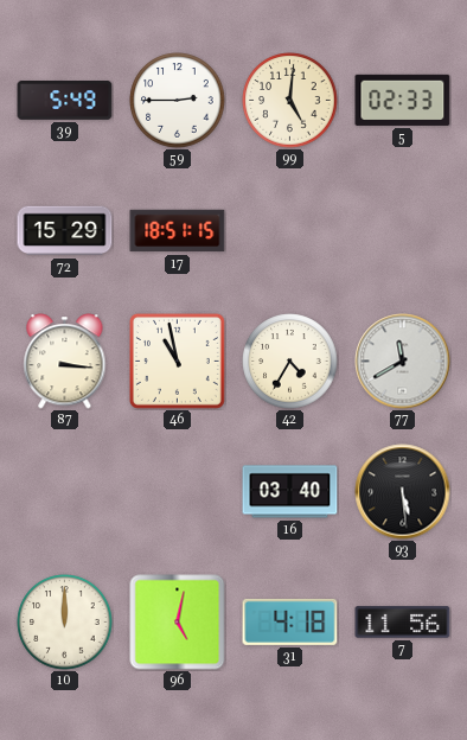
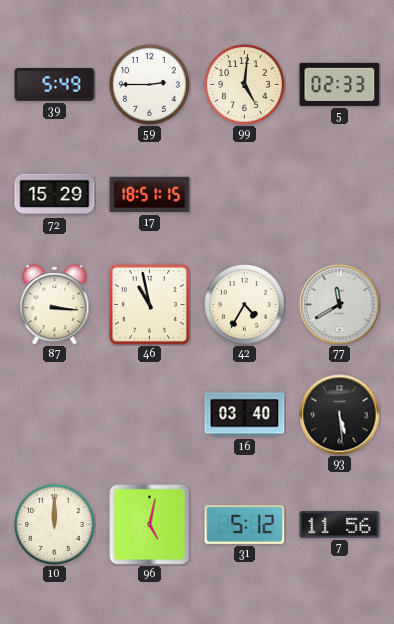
31: 4:18 -> 5:12 (245, 524)
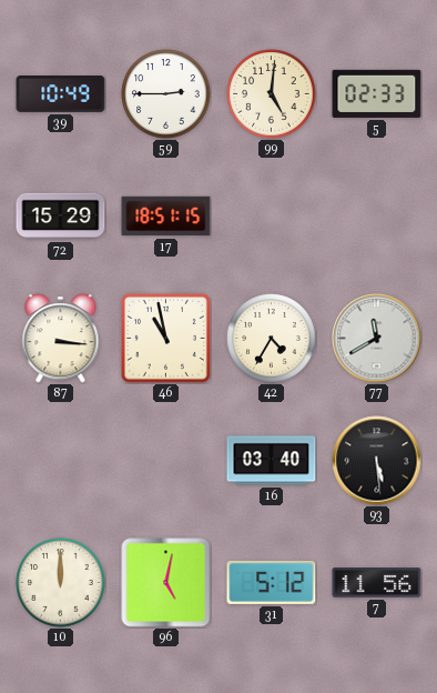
39: 5:49 -> 10:49 (61, 94)
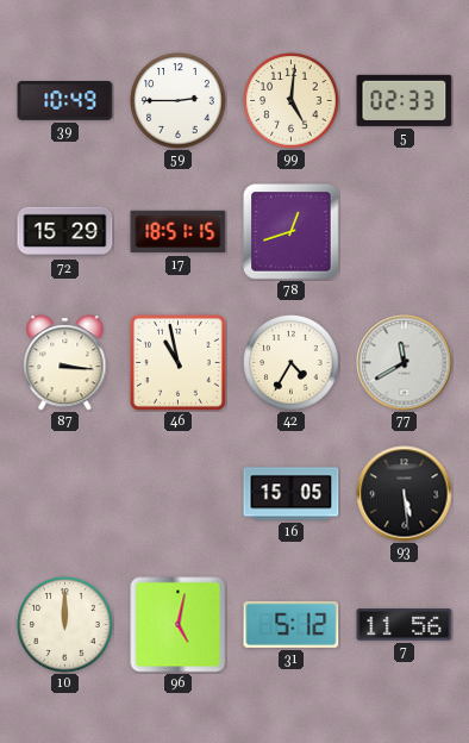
78: none -> 12:42 (292, 232)
16: 03:40 -> 15:05 (292, 494)
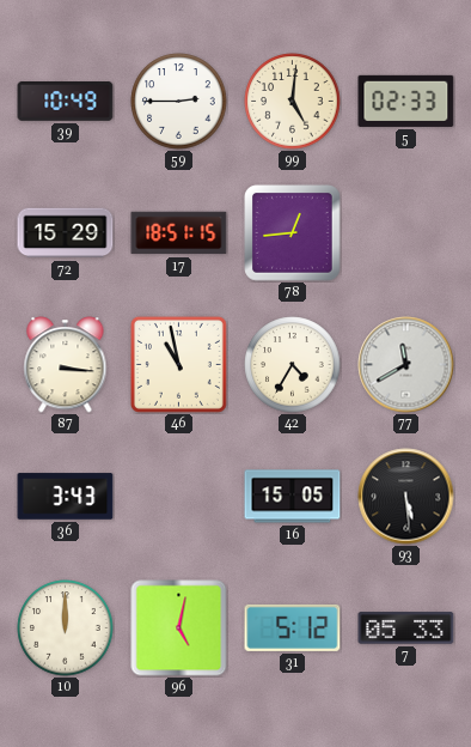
78: 12:42 -> 12:44 (293, 233)
36: none -> 3:43 (66, 497)
7: 11:56 -> 05:33 (406, 628)
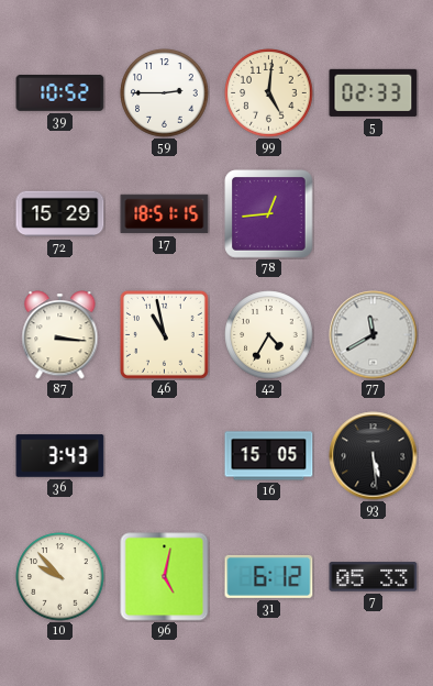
39: 10:49 -> 10:52 (60, 93)
10: 12:00 -> 9:53 (60, 577)
31: 5:12 -> 6:12 (269, 576)
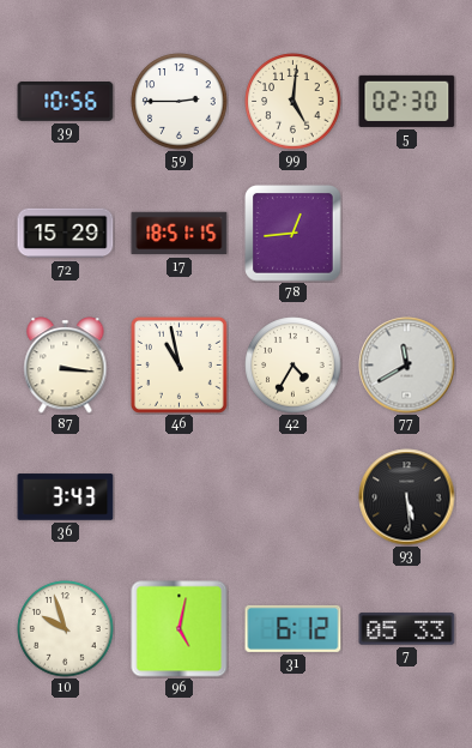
39: 10:52 -> 10:56 (66, 102)
5: 02:33 -> 02:30 (407, 101)
16: 15:05 -> none (269, 456)
10: 9:53 -> 9:57 (66, 629)
